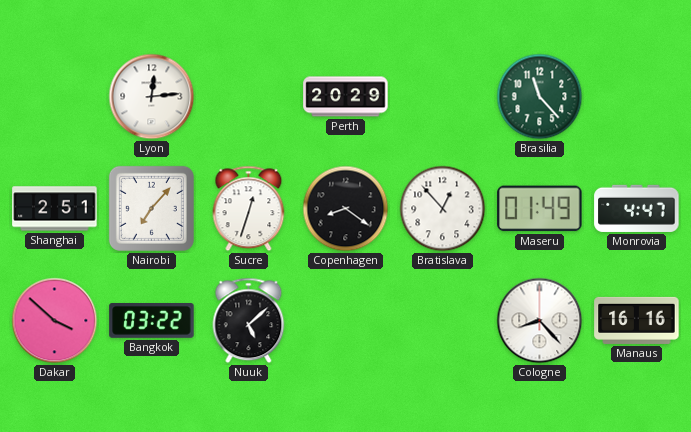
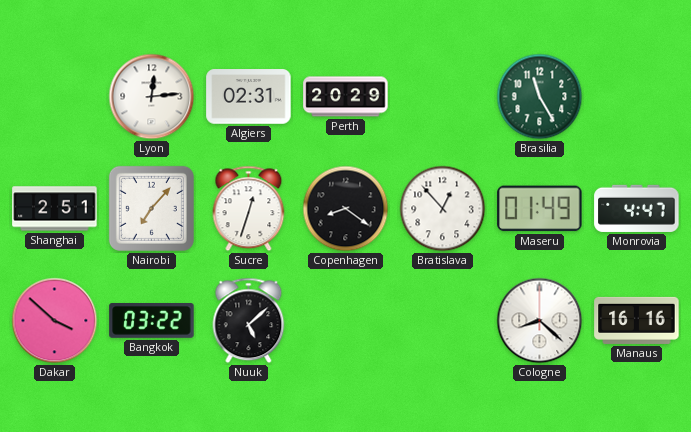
Algiers: none -> 02:31 (249, 97)
Brasilia: 11:23 -> 11:25 (540, 97)
Cologne: 8:23 -> 8:22 (540, 321)
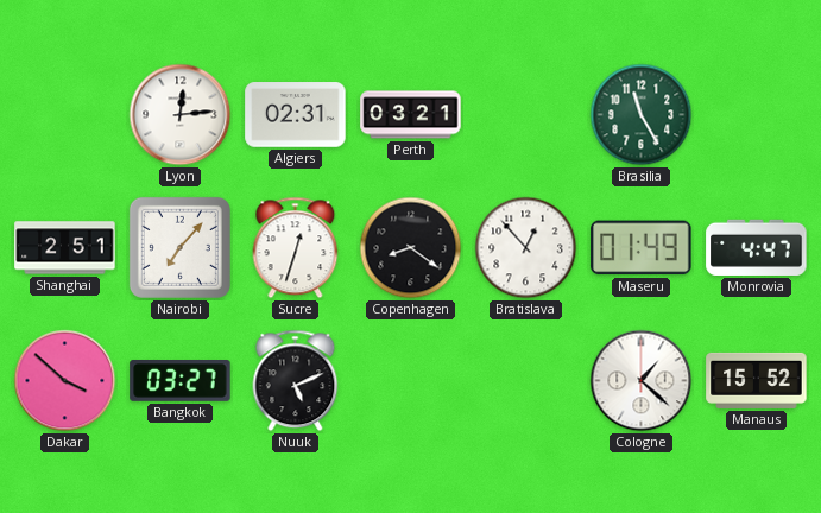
Perth: 20:29 -> 03:21 (411, 115)
Bangkok: 03:22 -> 03:27 (181, 381)
Nuuk: 5:08 -> 5:11 (296, 381)
Cologne: 8:22 -> 1:22 (642, 381)
Manaus: 16:16 -> 15:52 (757, 380)
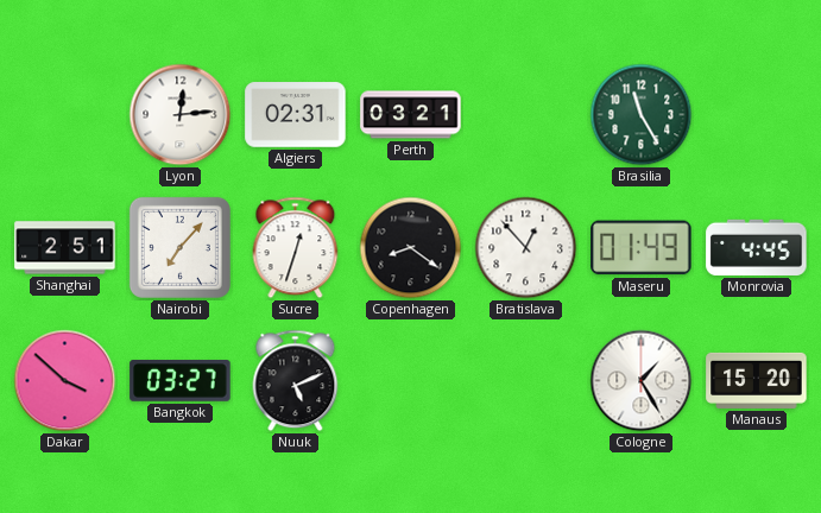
Monrovia: 4:47 -> 4:45 (757, 247)
Cologne: 1:22 -> 1:25 (642, 381)
Manaus: 15:52 -> 15:20 (757, 380)
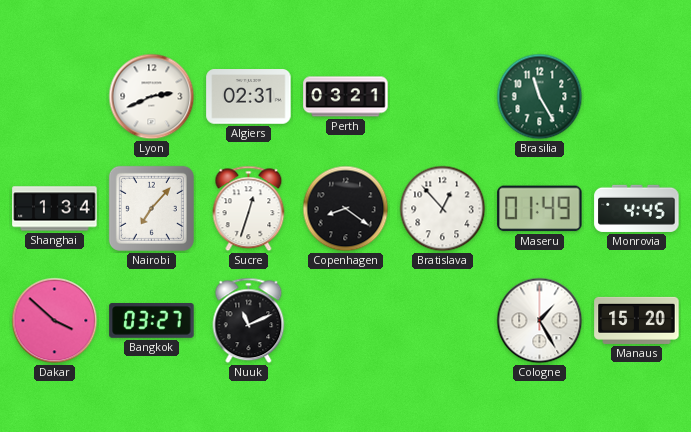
Lyon: 12:14 -> 2:41 (152, 97)
Shanghai: 2:51 -> 1:34 (55, 209)
Nuuk: 5:11 -> 11:11 (249, 321)
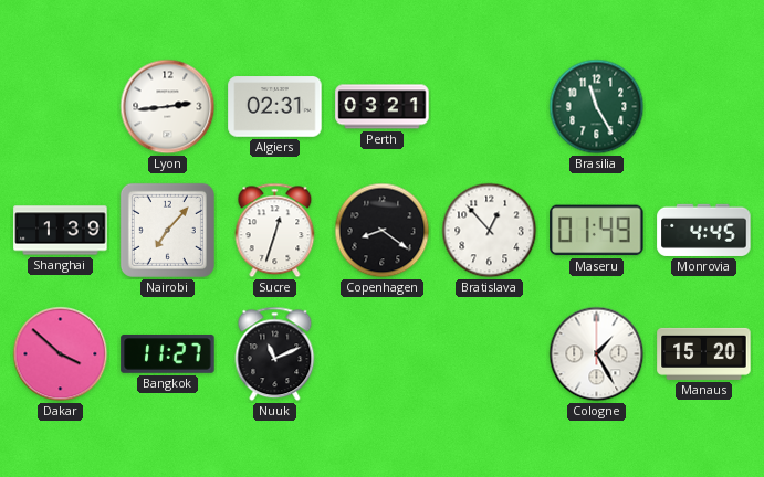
Lyon: 2:41 -> 2:44 (168, 107)
Shanghai: 1:34 -> 1:39 (61, 231)
Bangkok: 03:27 -> 11:27 (168, 354)
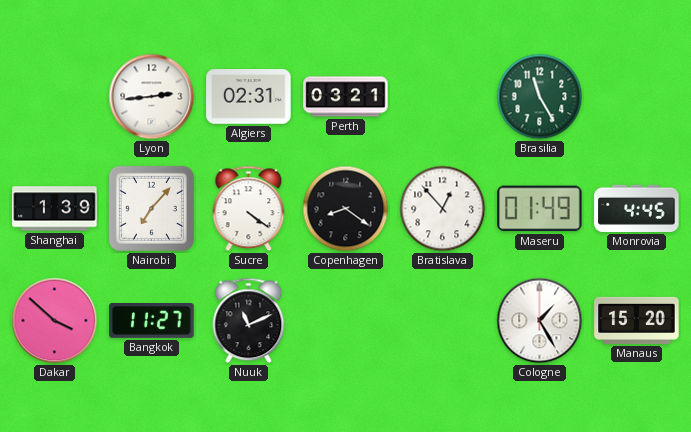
Sucre: 12:33 -> 4:21 (249, 209)
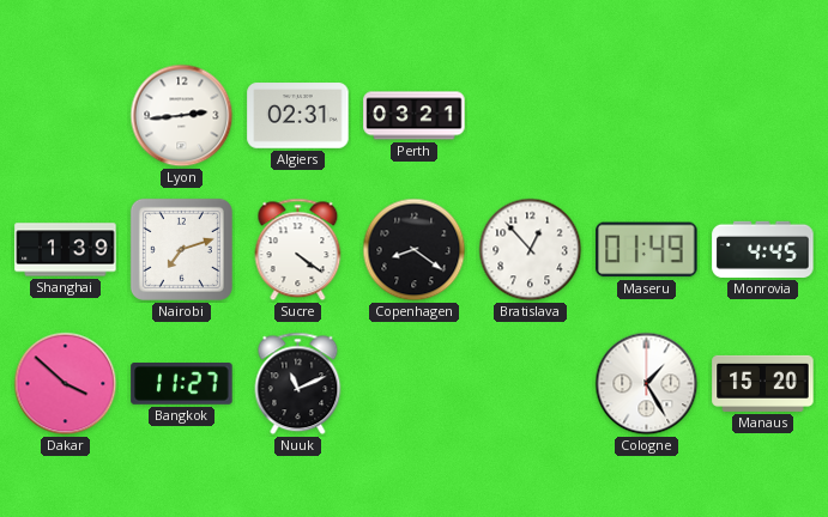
Brasilia: 11:25 -> none (540, 97)
Nairobi: 7:07 -> 7:12 (181, 249)
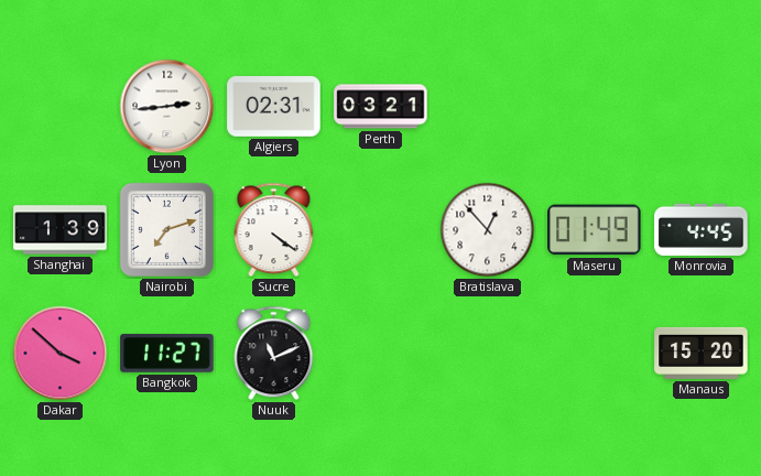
Copenhagen: 8:21 -> none (415, 250)
Cologne: 1:25 -> none (647, 384)
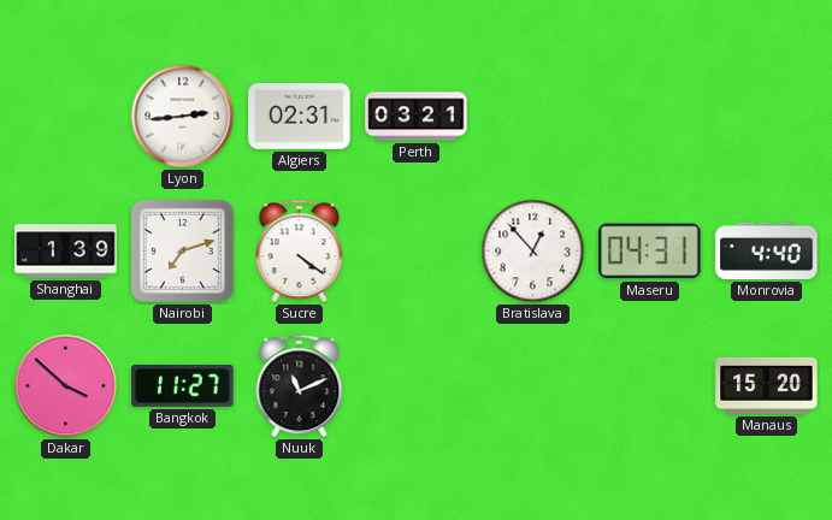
Maseru: 01:49 -> 04:31 (650, 252)
Monrovia: 4:45 -> 4:40 (767, 250)
